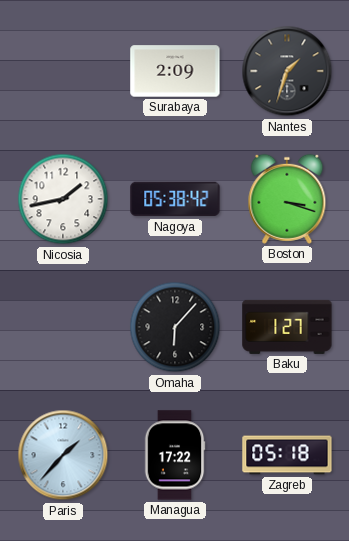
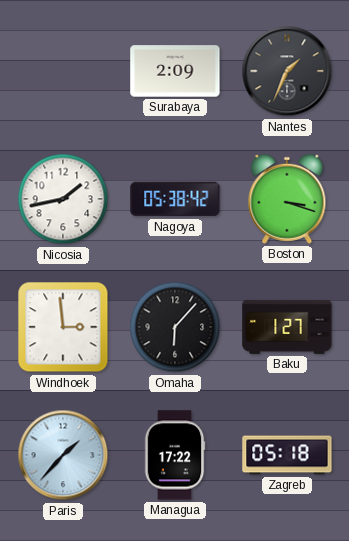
Nantes: 1:33 -> 1:34 (287, 71)
Windhoek: none -> 2:59 (63, 327)
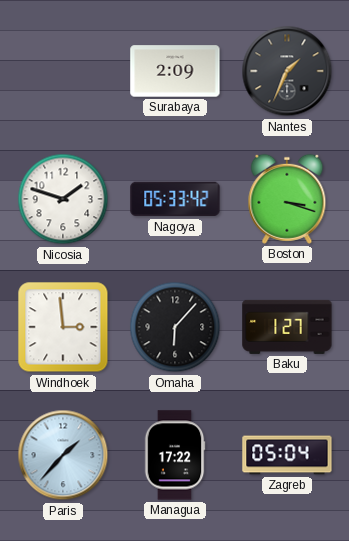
Nicosia: 1:43 -> 1:48 (63, 199)
Nagoya: 05:38 -> 05:33 (175, 199)
Zagreb: 05:18 -> 05:04 (287, 455)
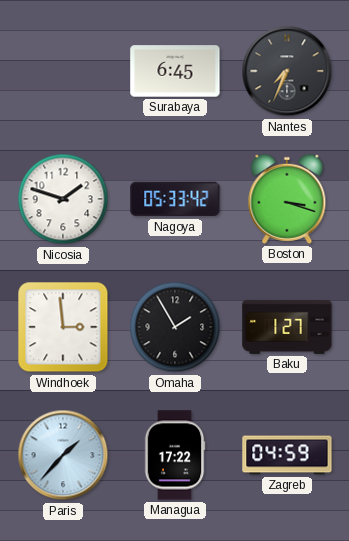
Surabaya: 2:09 -> 6:45 (175, 71)
Nantes: 1:34 -> 7:34 (287, 71)
Omaha: 6:07 -> 1:55 (175, 327)
Zagreb: 05:04 -> 04:59 (287, 455)
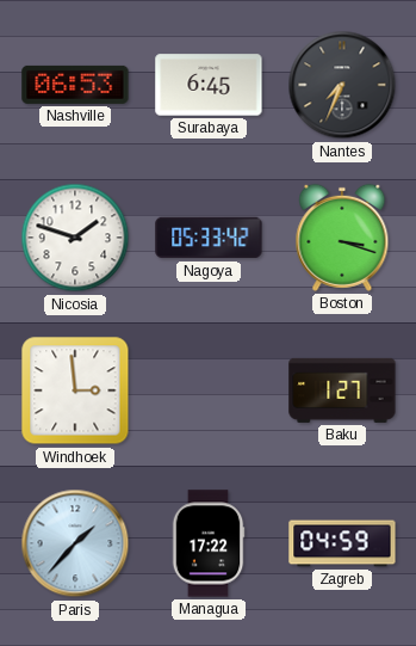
Nashville: none -> 06:53 (75, 85)
Omaha: 1:55 -> none (175, 327)
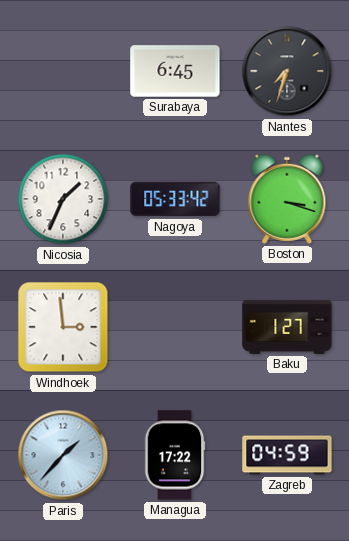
Nashville: 06:53 -> none (75, 85)
Nantes: 7:34 -> 7:33 (287, 71)
Nicosia: 1:48 -> 1:34 (63, 199)
